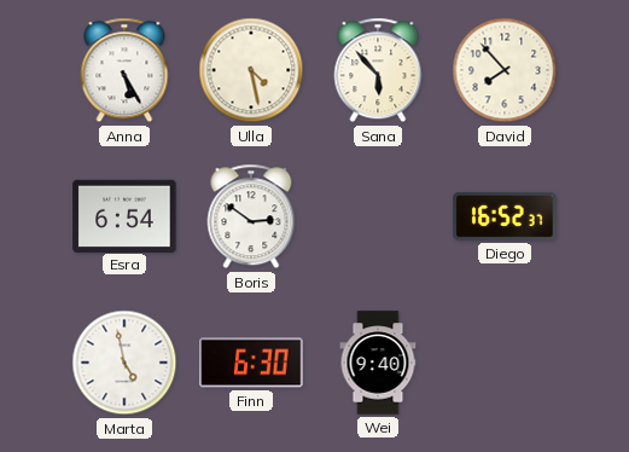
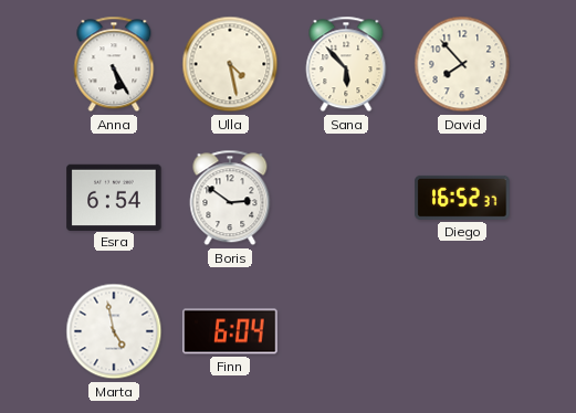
Finn: 6:30 -> 6:04 (230, 331)
Wei: 9:40 -> none (378, 363)
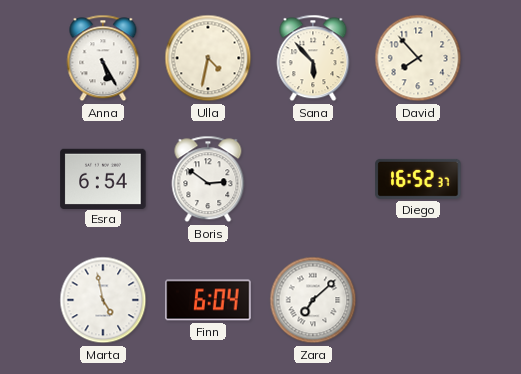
Ulla: 4:28 -> 4:32 (208, 58)
Zara: none -> 7:08 (313, 300)
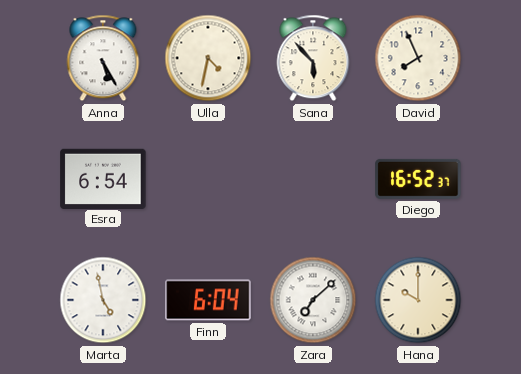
David: 7:53 -> 7:56 (418, 58)
Boris: 2:51 -> none (208, 179)
Hana: none -> 10:00 (418, 300)
